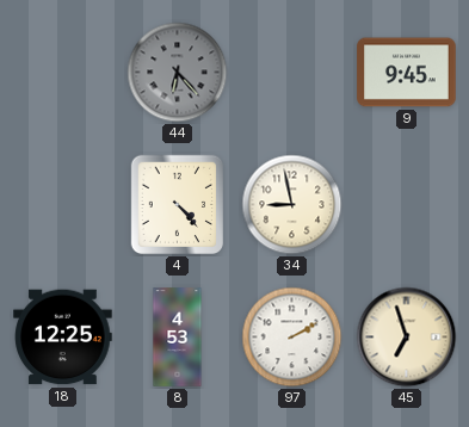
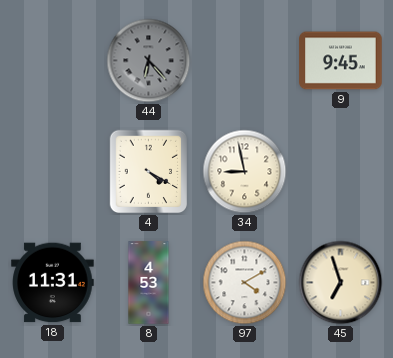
4: 4:23 -> 4:20 (149, 172)
18: 12:25 -> 11:31 (53, 283)
97: 2:10 -> 4:10 (245, 283)
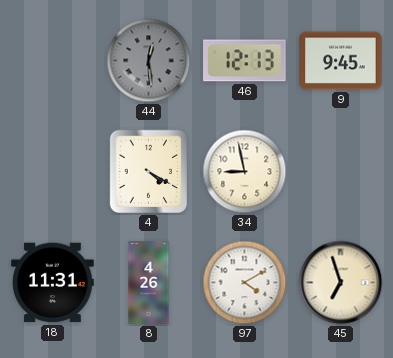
44: 6:23 -> 12:29 (149, 61)
46: none -> 12:13 (245, 61)
8: 4:53 -> 4:26 (149, 283)
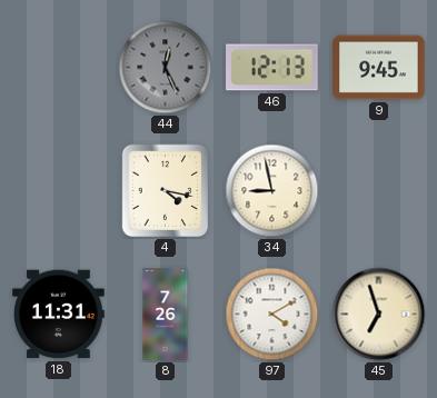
44: 12:29 -> 12:26 (166, 68)
4: 4:20 -> 4:17 (166, 191)
8: 4:26 -> 7:26 (166, 315)
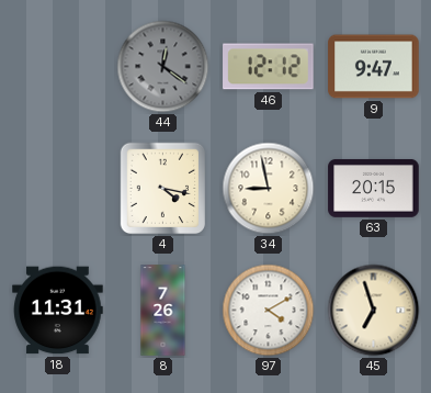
44: 12:26 -> 12:21 (163, 67)
46: 12:13 -> 12:12 (269, 67)
9: 9:45 -> 9:47 (374, 67)
63: none -> 20:15 (374, 189)
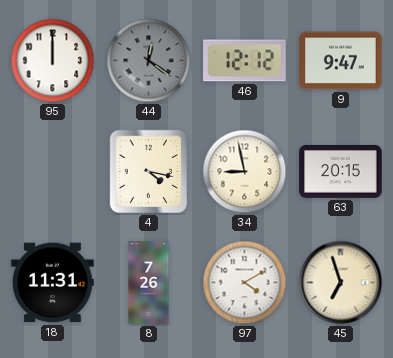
95: none -> 12:00 (53, 61)
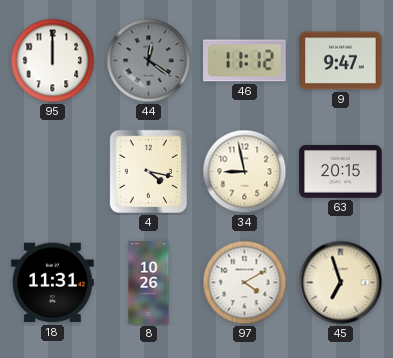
46: 12:12 -> 11:12 (245, 61)
8: 7:26 -> 10:26 (149, 283)
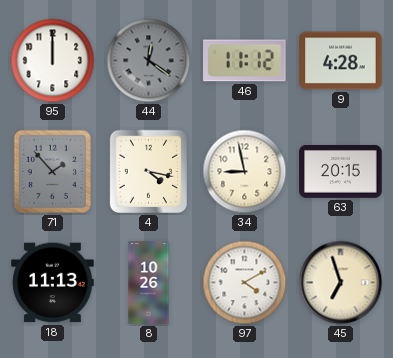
9: 9:47 -> 4:28 (341, 61)
71: none -> 1:53 (53, 172)
18: 11:31 -> 11:13 (53, 283)
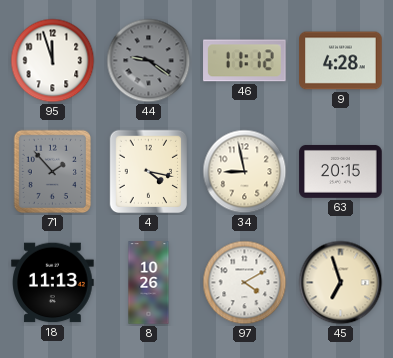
95: 12:00 -> 11:57 (53, 61)
44: 12:21 -> 9:21 (149, 61)
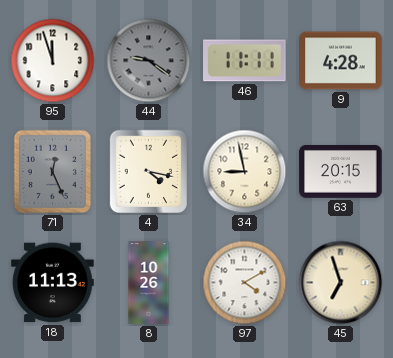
46: 11:12 -> 11:11 (245, 61)
71: 1:53 -> 12:26 (53, 172)
